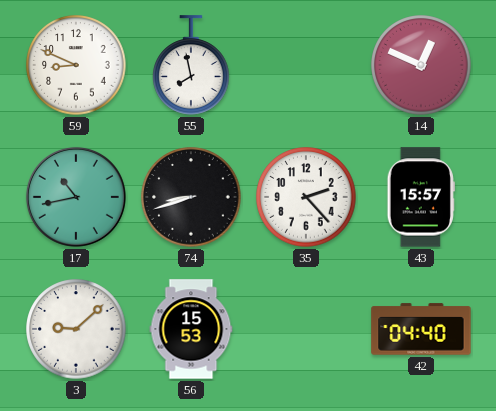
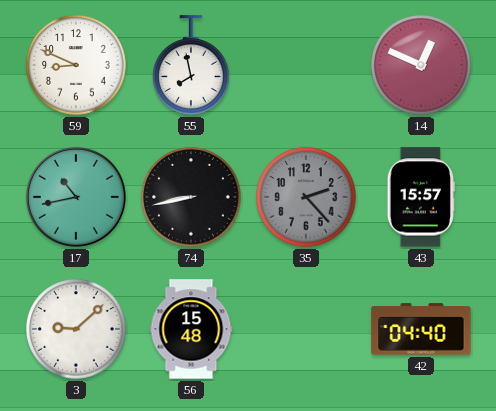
74: 8:42 -> 8:43 (191, 197)
35 dial: white -> grey (306, 197)
56: 15:53 -> 15:48 (191, 329)
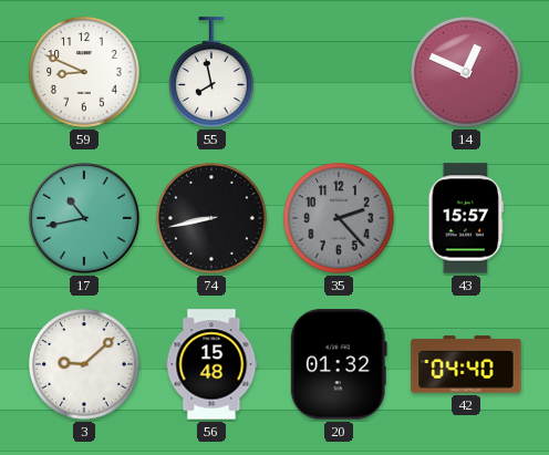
20: none -> 01:32 (339, 364)
